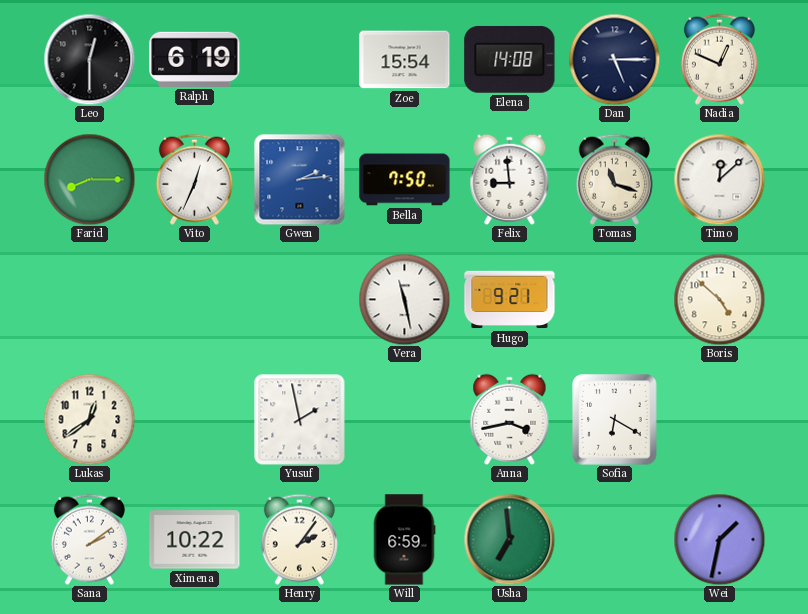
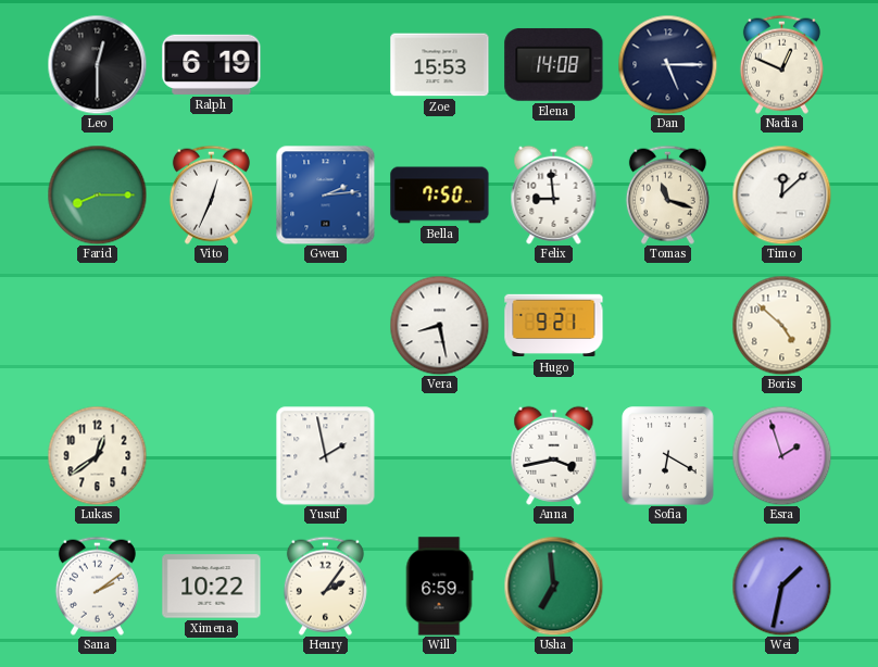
Zoe: 15:54 -> 15:53 (440, 65)
Vera: 11:28 -> 8:28 (439, 325)
Esra: none -> 1:57 (781, 455)
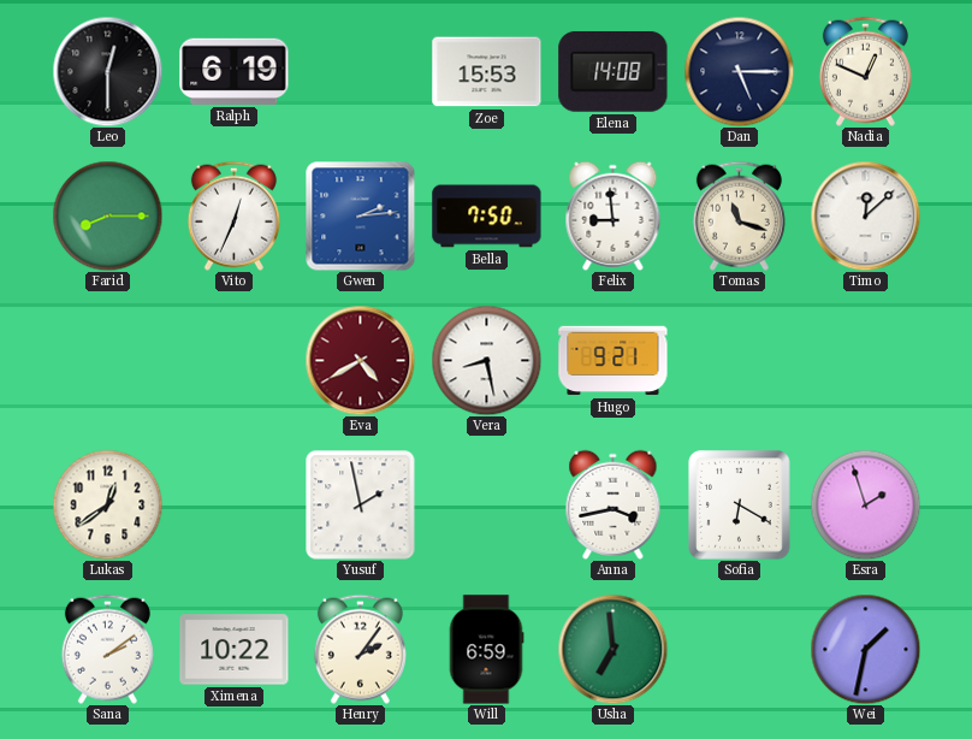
Eva: none -> 4:40 (360, 360)
Boris: 4:52 -> none (781, 325)
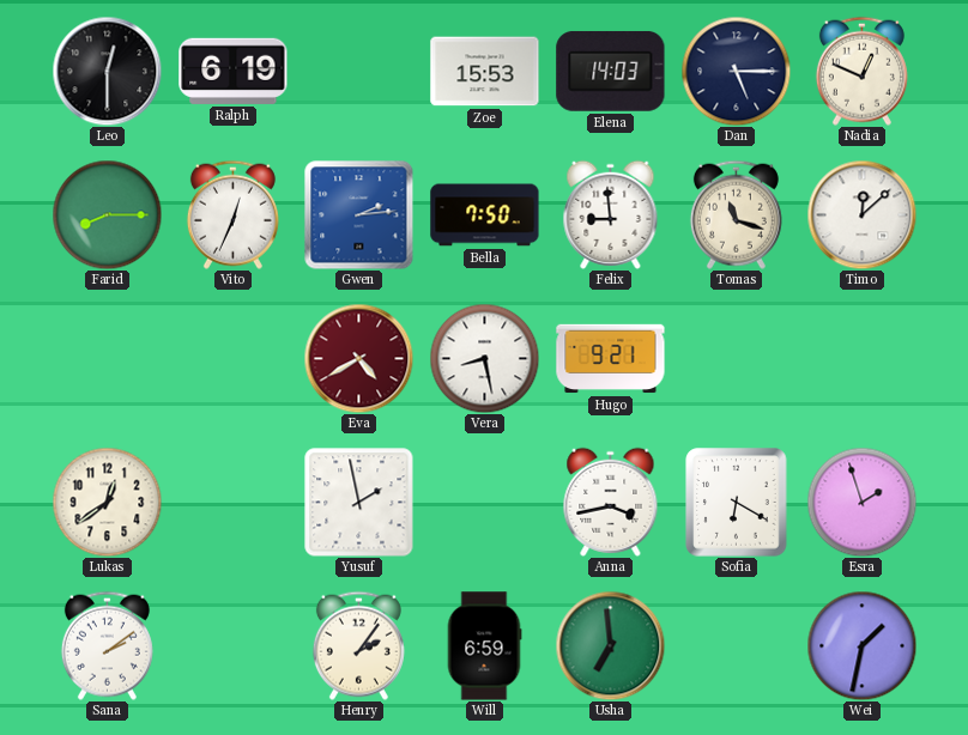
Elena: 14:08 -> 14:03 (611, 71)
Ximena: 10:22 -> none (235, 650)
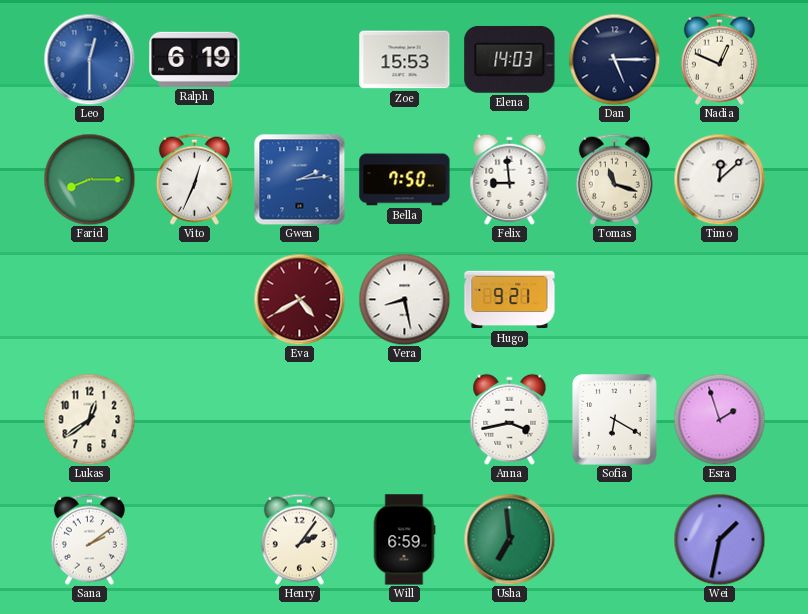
Leo dial: black -> blue (89, 59)
Yusuf: 1:58 -> none (359, 503)
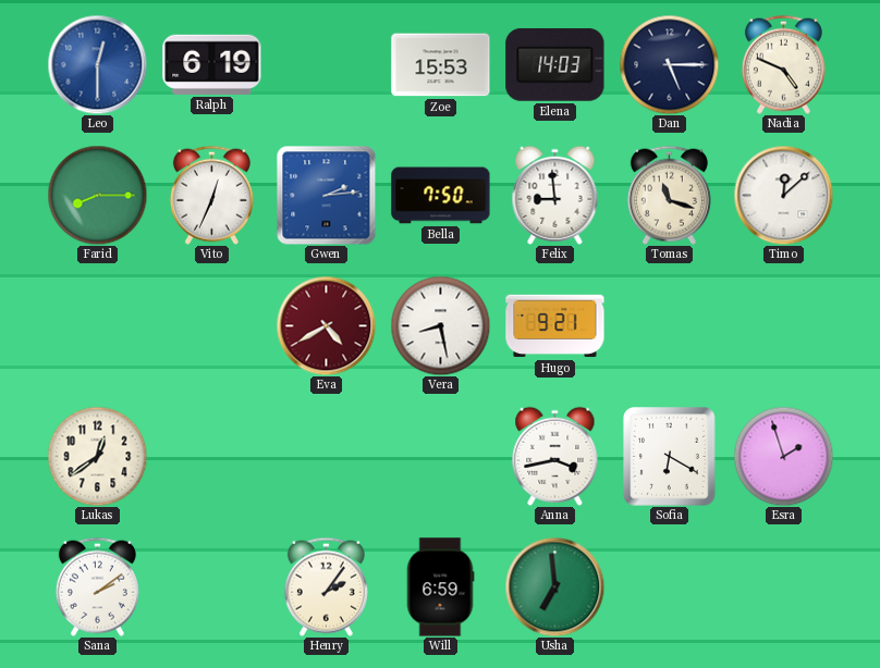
Nadia: 12:49 -> 4:49 (783, 64)
Wei: 1:32 -> none (719, 539)
